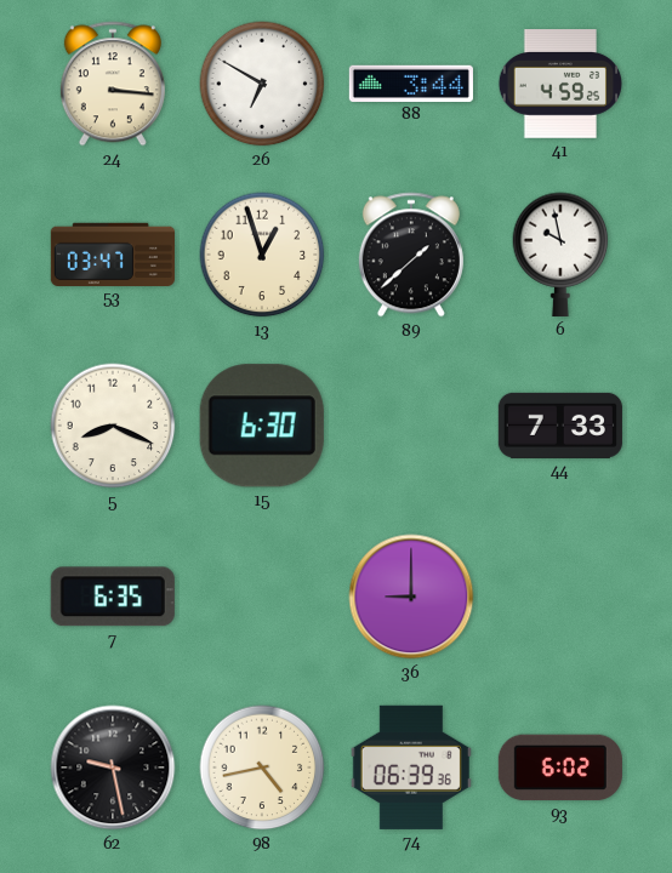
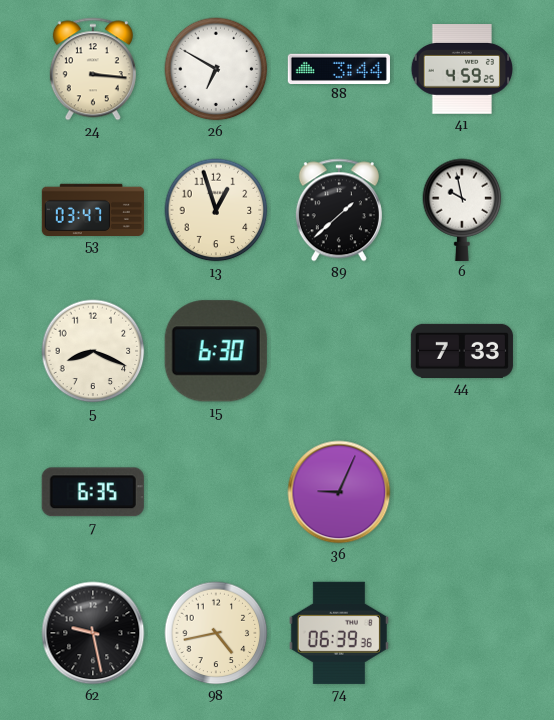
36: 9:00 -> 9:04 (339, 492)
93: 6:02 -> none (560, 768)
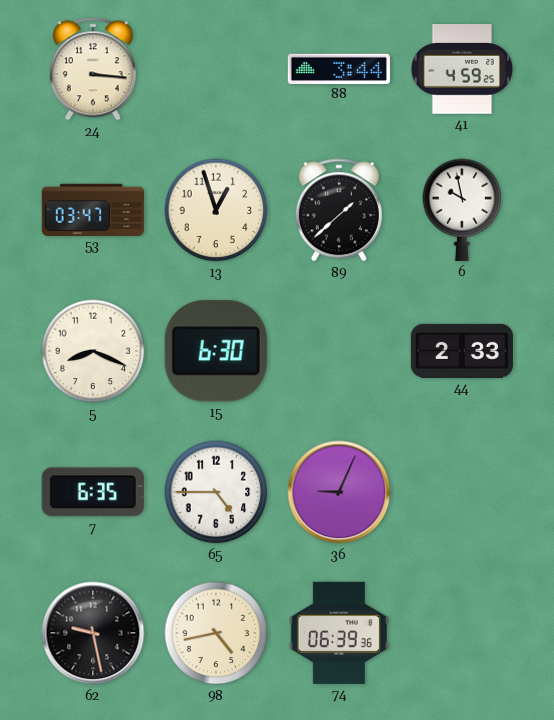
26: 6:50 -> none (216, 69)
44: 7:33 -> 2:33 (462, 351)
65: none -> 4:45 (216, 492)
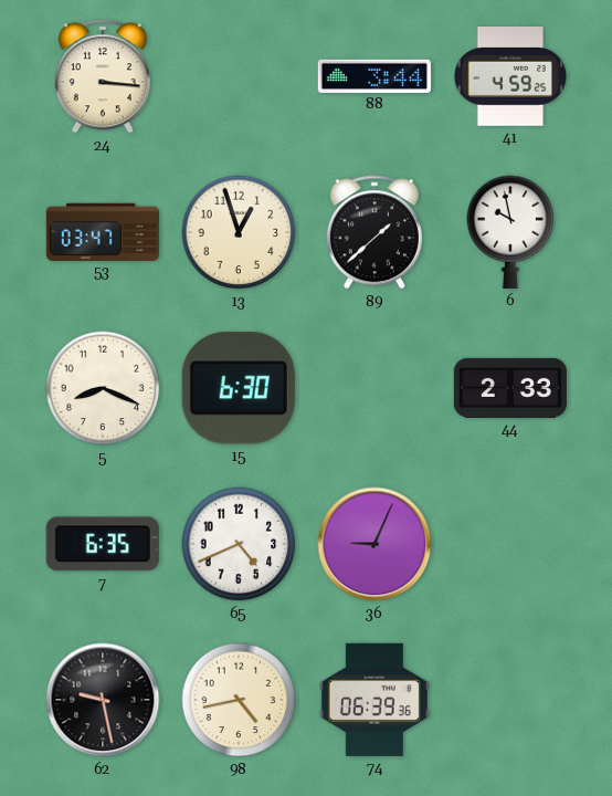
65: 4:45 -> 4:41 (239, 544)
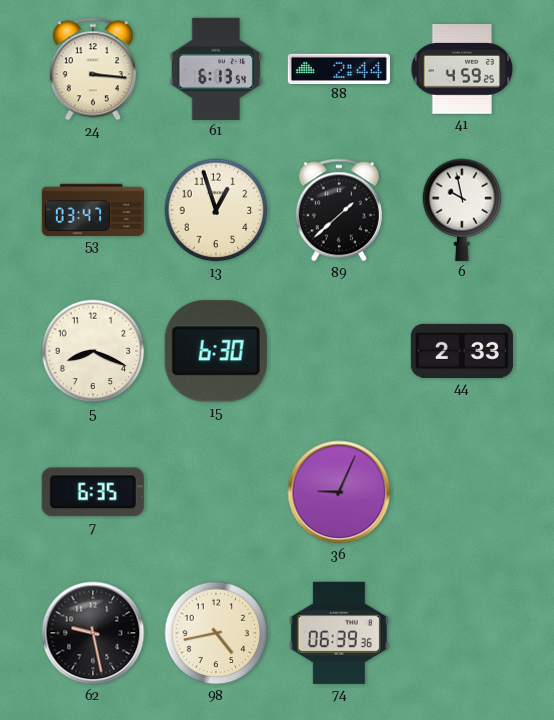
61: none -> 6:13 (216, 69)
88: 3:44 -> 2:44 (339, 68)
65: 4:41 -> none (239, 544)
